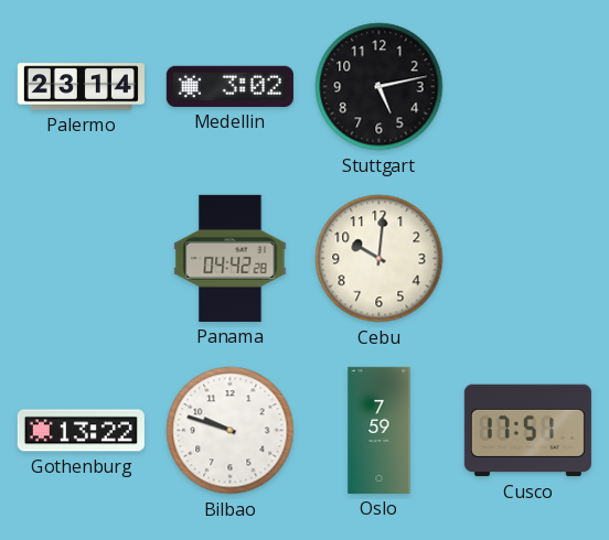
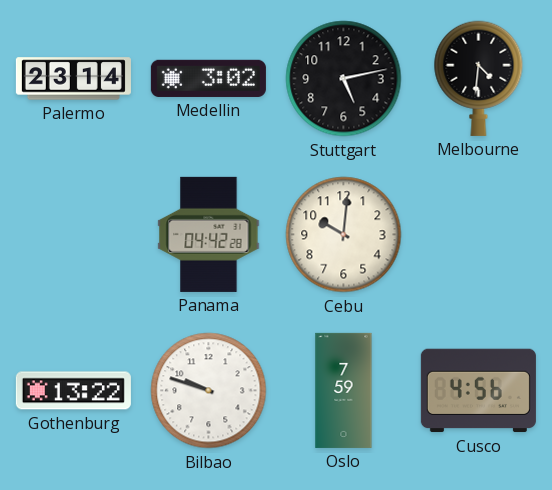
Melbourne: none -> 4:31 (479, 78)
Cusco: 17:51 -> 4:56 (478, 391)
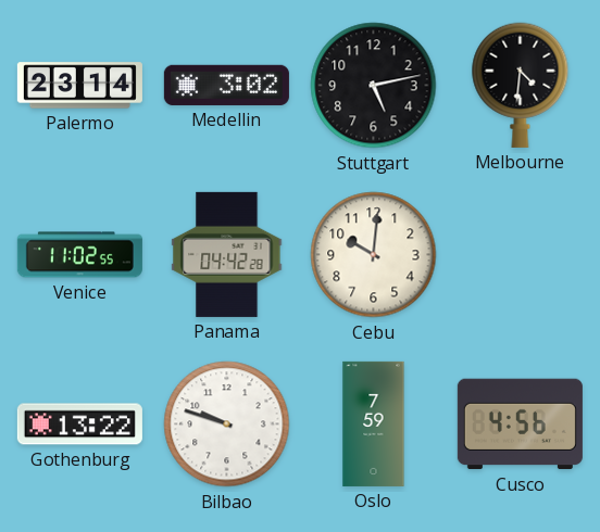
Venice: none -> 11:02 (79, 255)
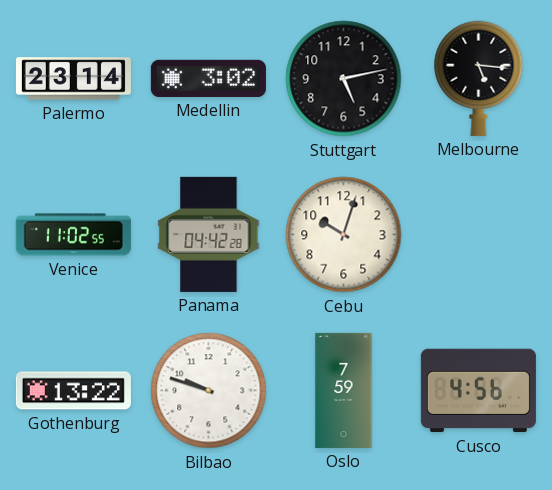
Melbourne: 4:31 -> 5:16 (479, 78)
Cebu: 10:01 -> 10:03 (344, 235)
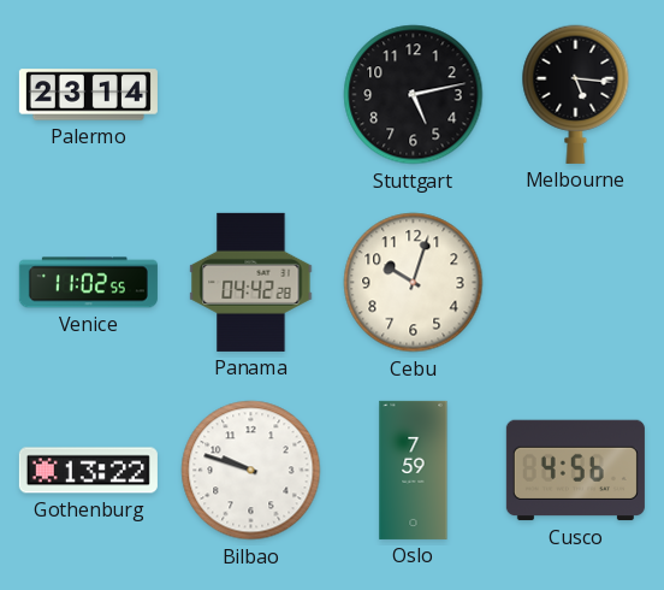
Medellin: 3:02 -> none (208, 78)
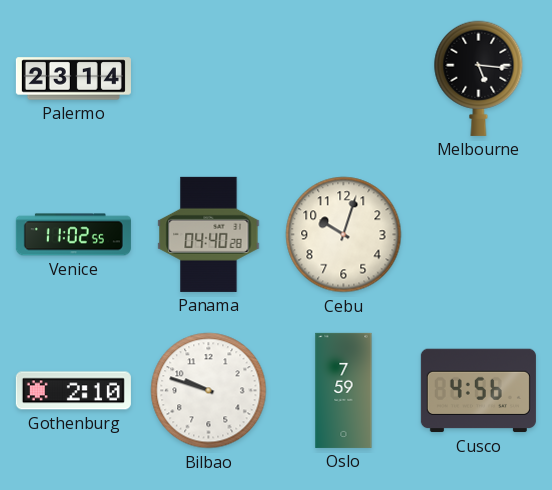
Stuttgart: 5:13 -> none (414, 95)
Panama: 04:42 -> 04:40 (209, 234)
Gothenburg: 13:22 -> 2:10 (73, 391)
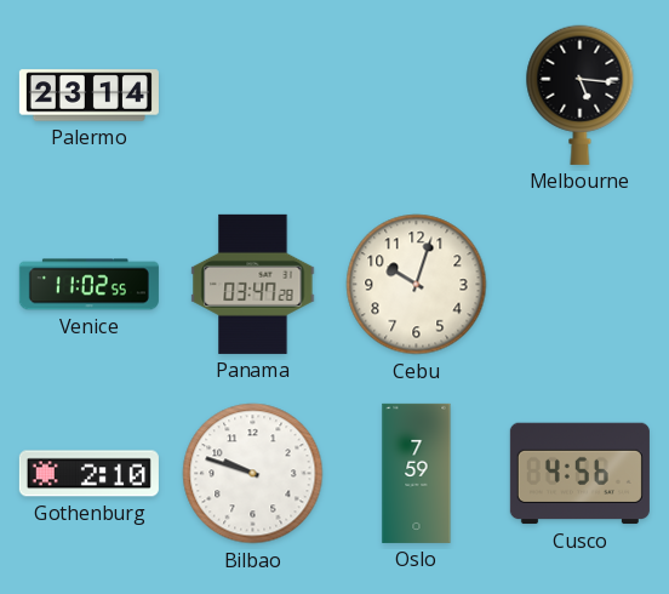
Panama: 04:40 -> 03:47 (253, 284)
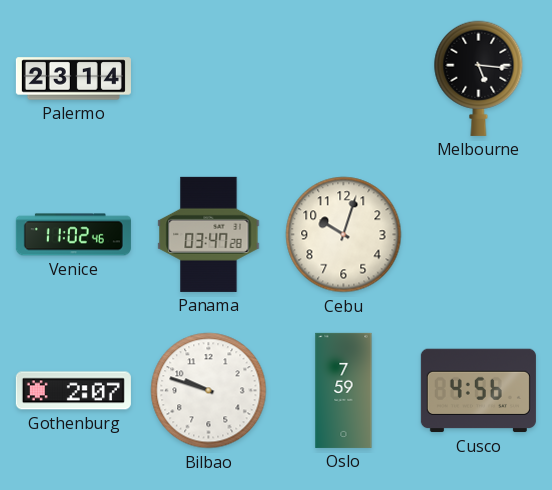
Venice: 11:02:55 -> 11:02:46 (73, 235)
Gothenburg: 2:10 -> 2:07 (73, 391)
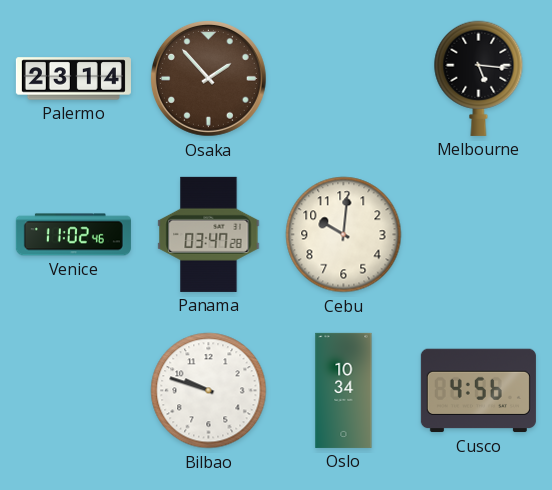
Osaka: none -> 1:53 (208, 78)
Cebu: 10:03 -> 10:01 (344, 235)
Gothenburg: 2:07 -> none (73, 391)
Oslo: 7:59 -> 10:34 (344, 390)
